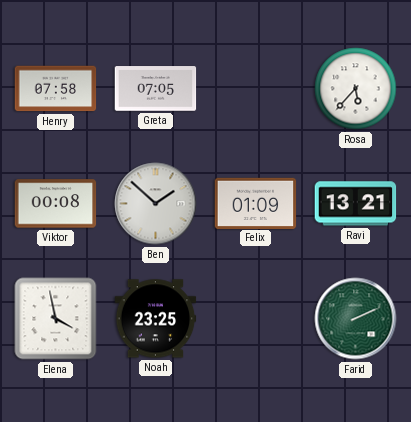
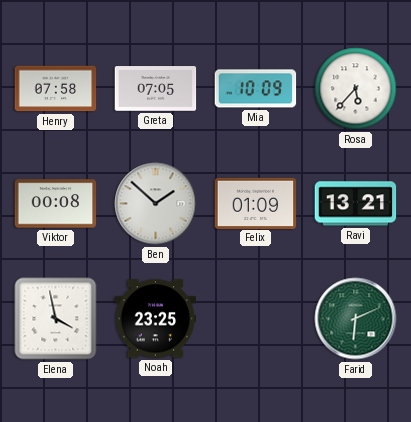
Mia: none -> 10:09 (256, 89)
Farid: 2:11 -> 6:11 (356, 319)
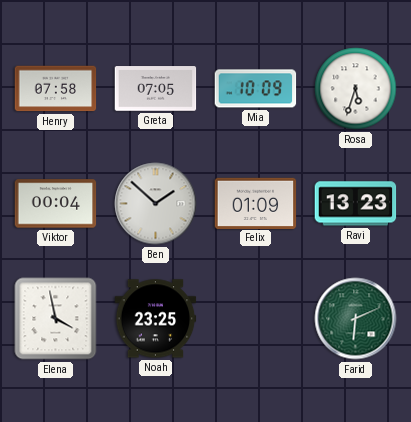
Rosa: 5:37 -> 5:33 (356, 89)
Viktor: 00:08 -> 00:04 (56, 204)
Ravi: 13:21 -> 13:23 (356, 204)
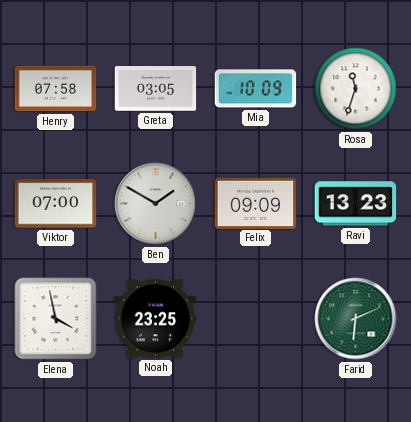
Greta: 07:05 -> 03:05 (156, 89)
Rosa: 5:33 -> 11:33 (356, 89)
Viktor: 00:04 -> 07:00 (56, 204)
Ben: 1:52 -> 1:50 (156, 204)
Felix: 01:09 -> 09:09 (256, 203)
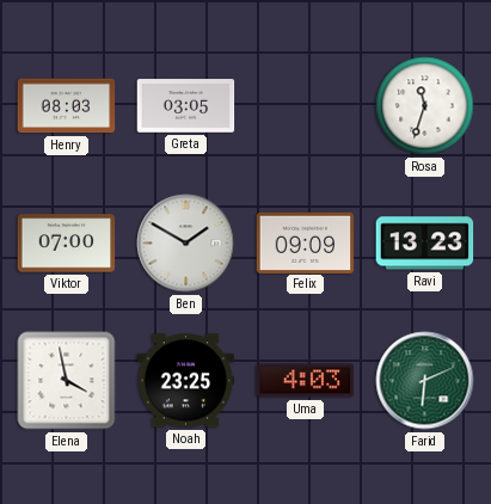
Henry: 07:58 -> 08:03 (67, 106)
Mia: 10:09 -> none (256, 89)
Uma: none -> 4:03 (306, 381)
